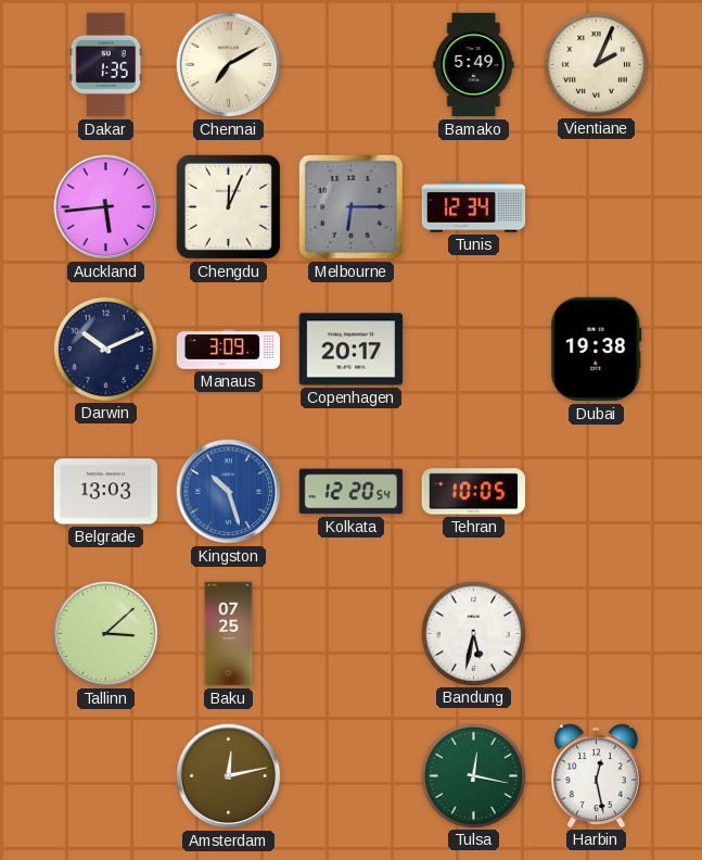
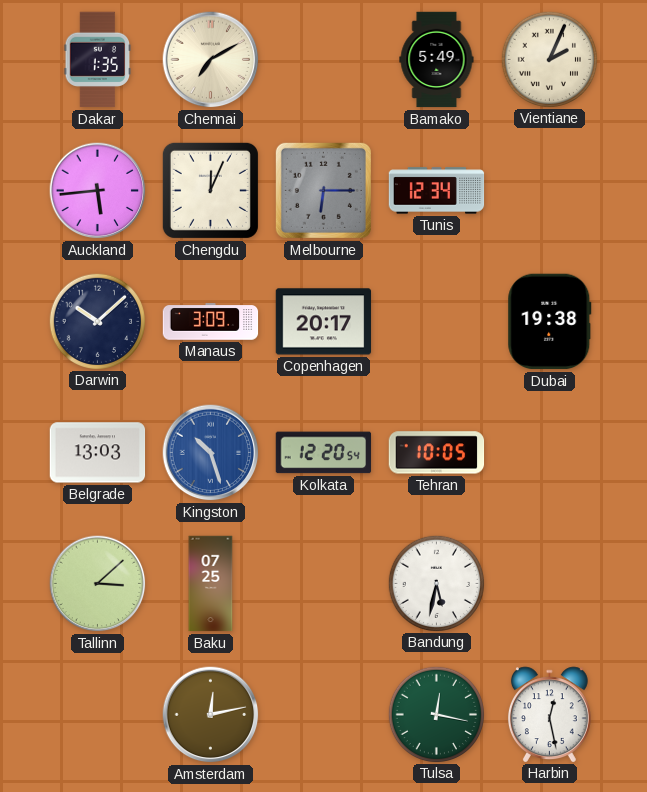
Darwin: 10:11 -> 10:08 (97, 321)
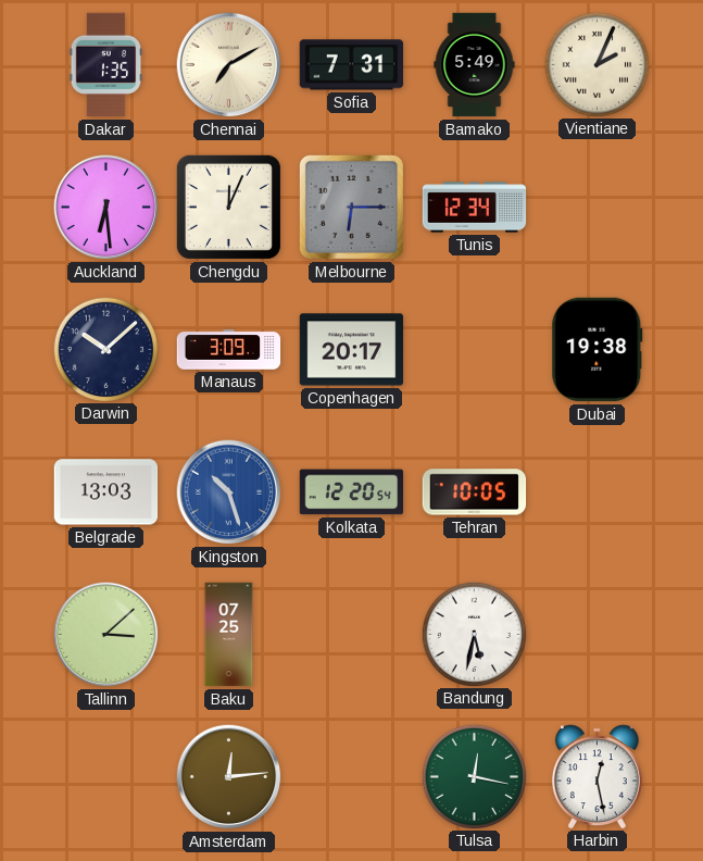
Sofia: none -> 7:31 (352, 65)
Auckland: 5:44 -> 6:29 (106, 208)
Amsterdam: 12:13 -> 12:14 (229, 777)
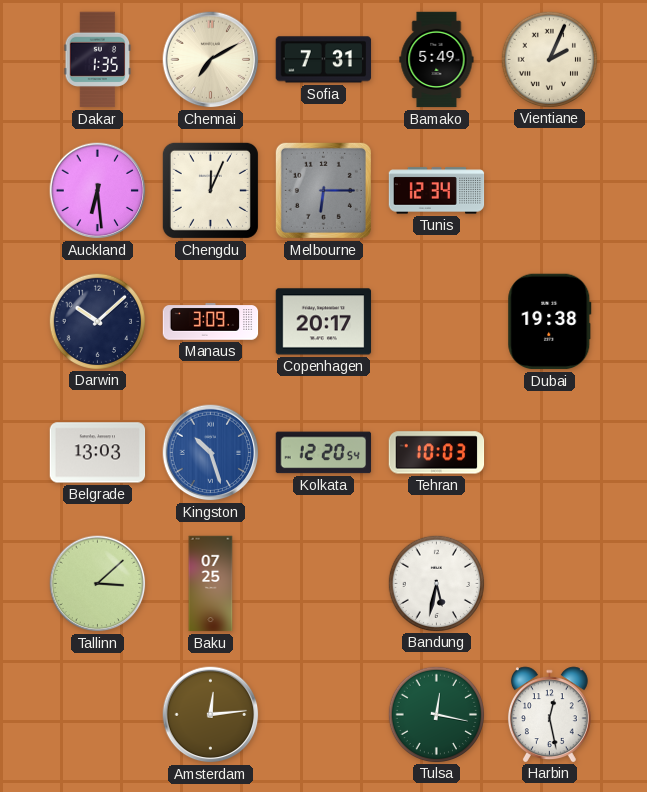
Tehran: 10:05 -> 10:03 (437, 453)
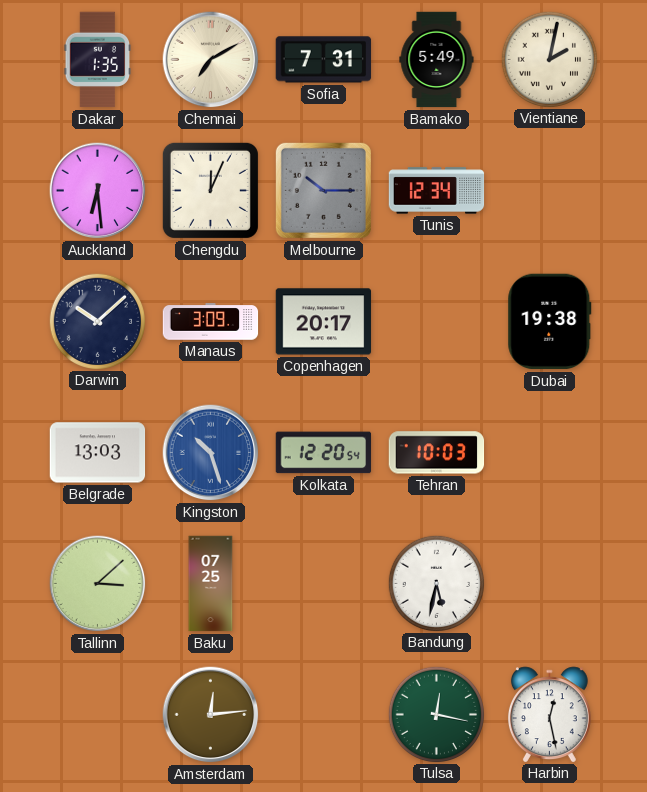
Vientiane: 2:04 -> 2:02 (549, 59)
Melbourne: 6:15 -> 10:15 (323, 190)
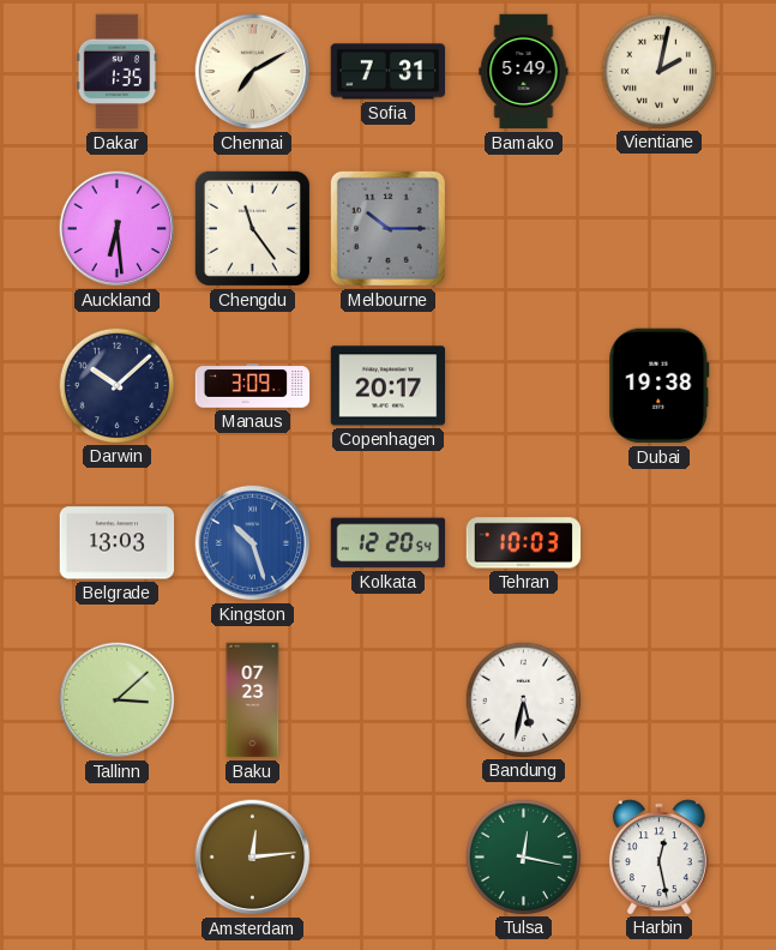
Chengdu: 12:04 -> 11:24 (252, 228)
Tunis: 12:34 -> none (437, 191)
Baku: 07:25 -> 07:23 (253, 701)
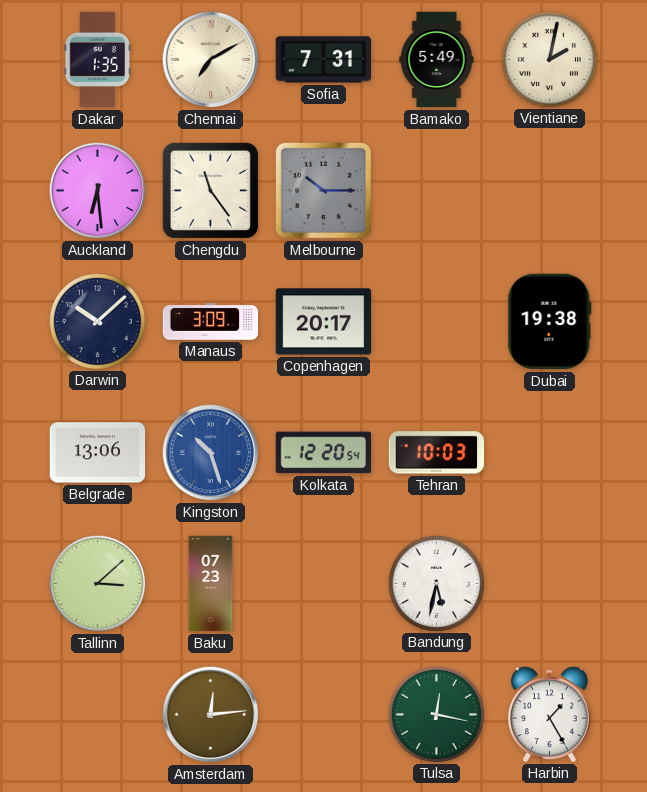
Belgrade: 13:03 -> 13:06 (98, 453)
Harbin: 12:28 -> 1:25 (549, 714)
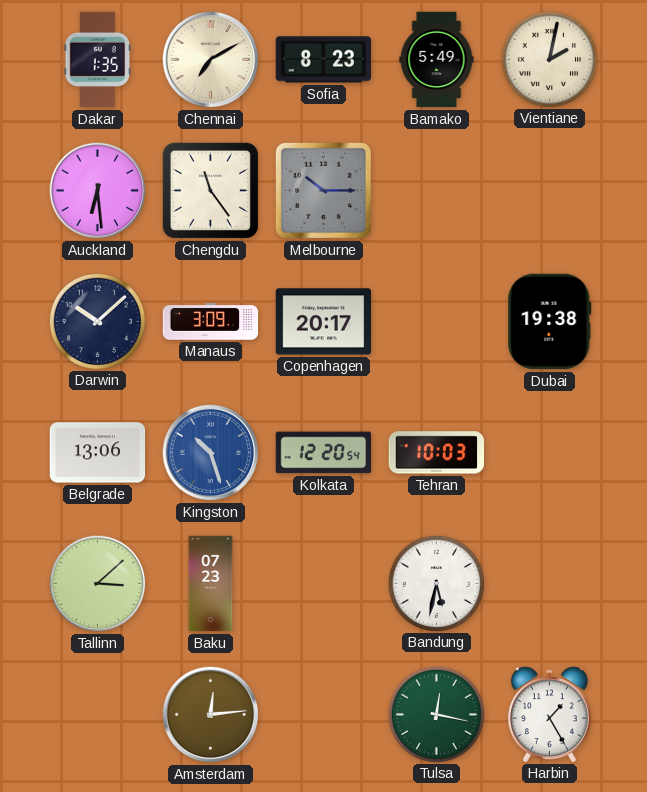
Sofia: 7:31 -> 8:23 (324, 60)
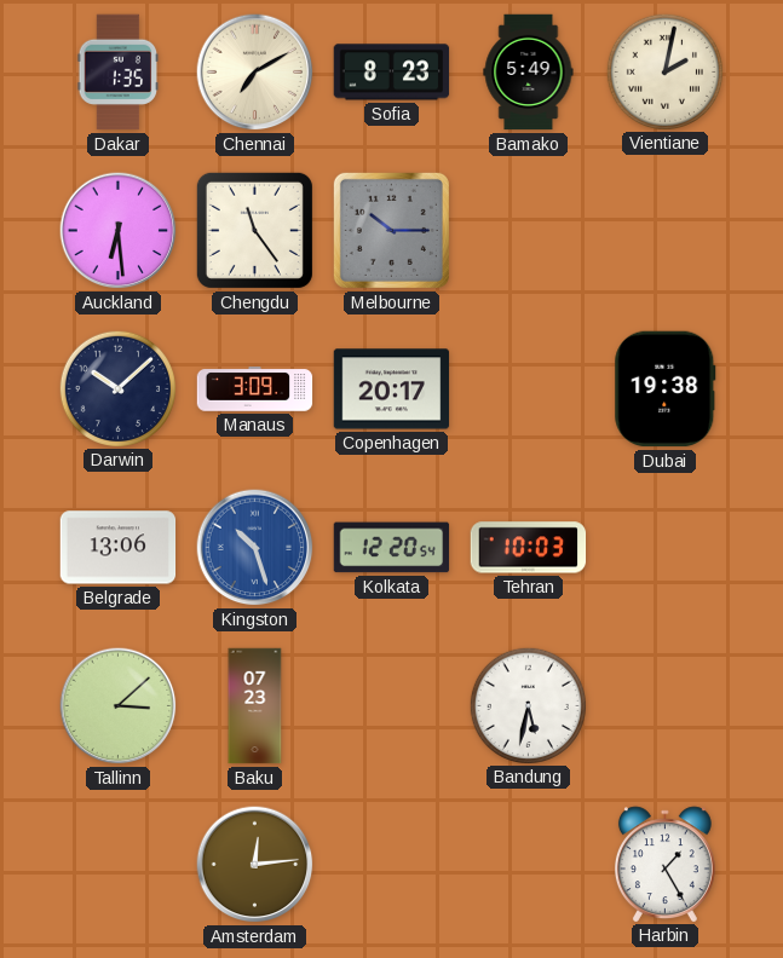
Tulsa: 12:17 -> none (436, 714)
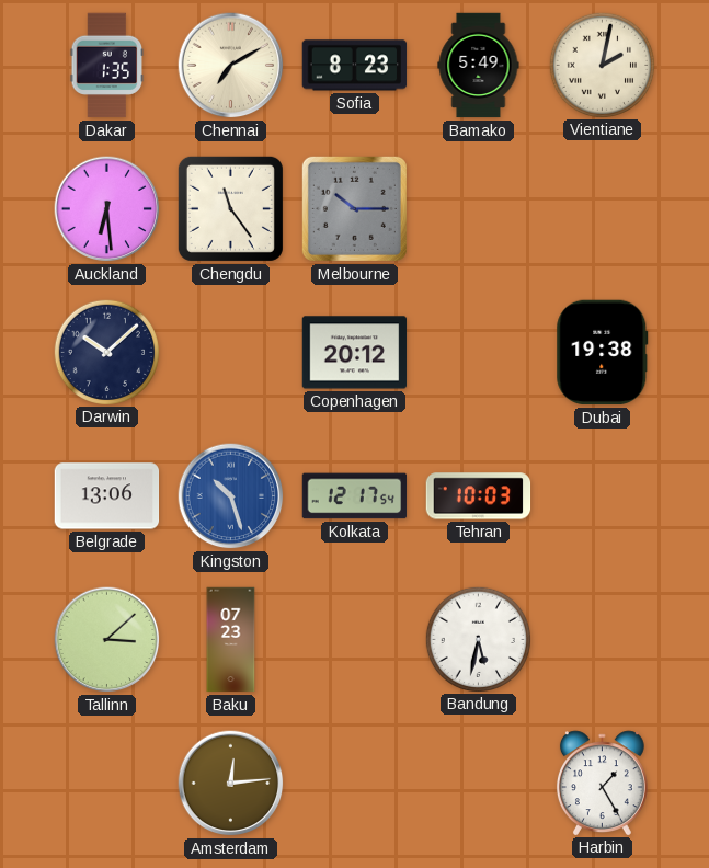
Manaus: 3:09 -> none (255, 389)
Copenhagen: 20:17 -> 20:12 (355, 353)
Kolkata: 12:20 -> 12:17 (355, 496)
